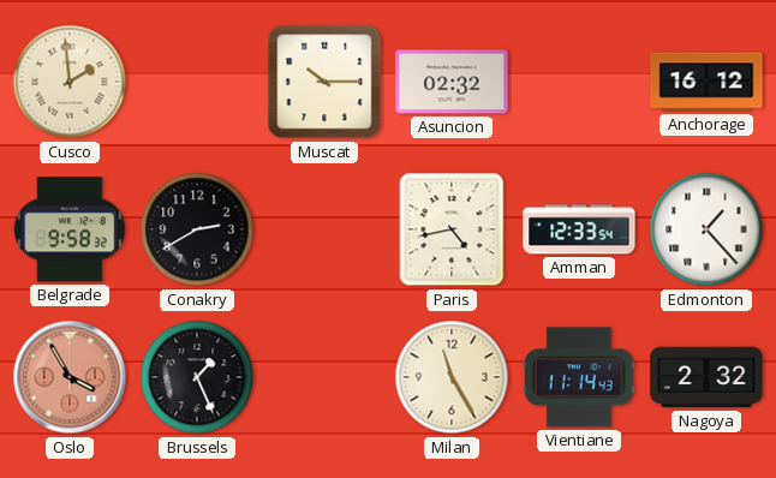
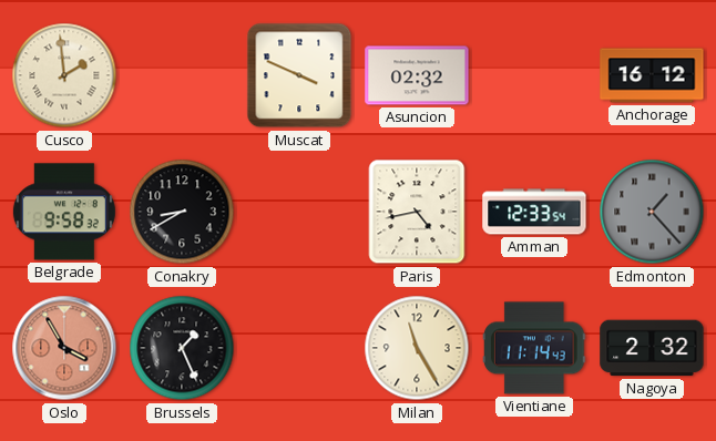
Muscat: 10:15 -> 3:49 (299, 75)
Conakry: 2:40 -> 8:40 (182, 212)
Edmonton dial: white -> grey (652, 212)
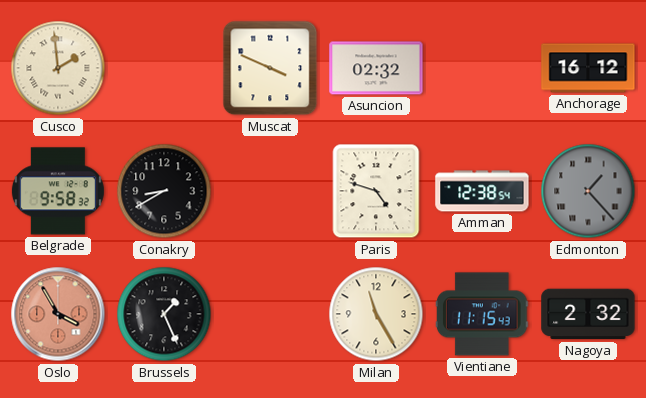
Paris: 4:43 -> 4:48 (376, 191)
Amman: 12:33 -> 12:38 (482, 191)
Vientiane: 11:14 -> 11:15 (482, 314)
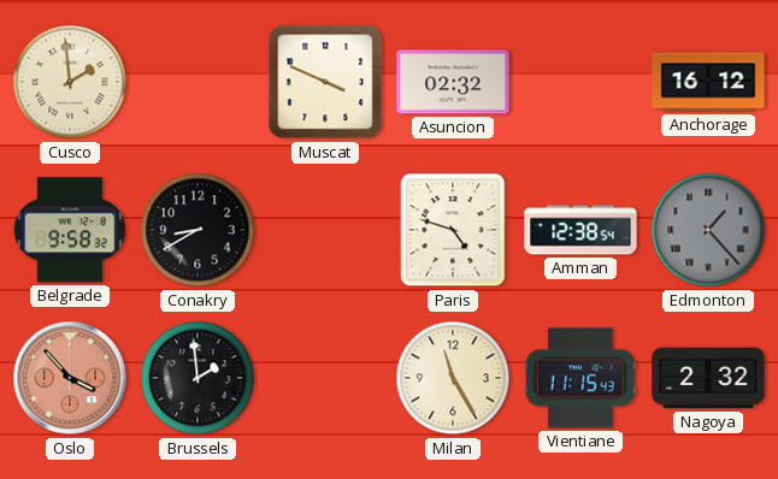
Oslo: 3:55 -> 3:53 (70, 378)
Brussels: 1:26 -> 1:59 (198, 378)
